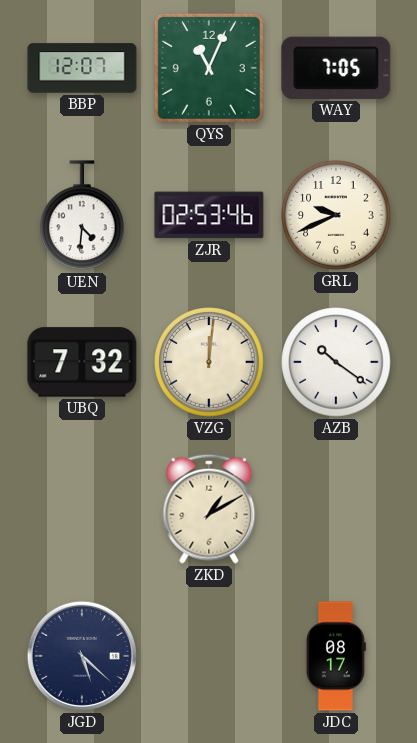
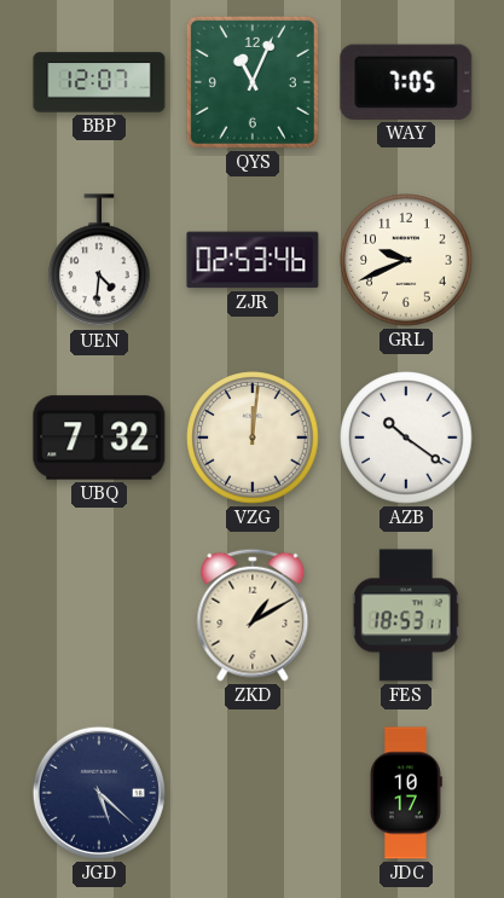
FES: none -> 18:53 (406, 615)
JDC: 08:17 -> 10:17 (406, 793)
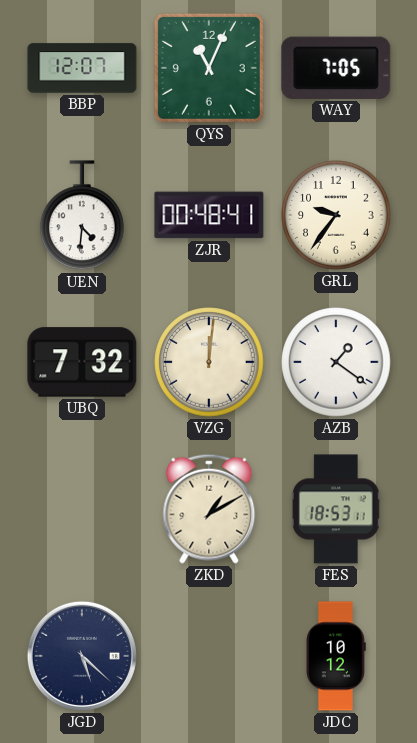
ZJR: 02:53 -> 00:48 (209, 215)
GRL: 9:41 -> 9:36 (336, 215)
AZB: 10:21 -> 1:21 (336, 362)
JDC: 10:17 -> 10:12 (336, 656)
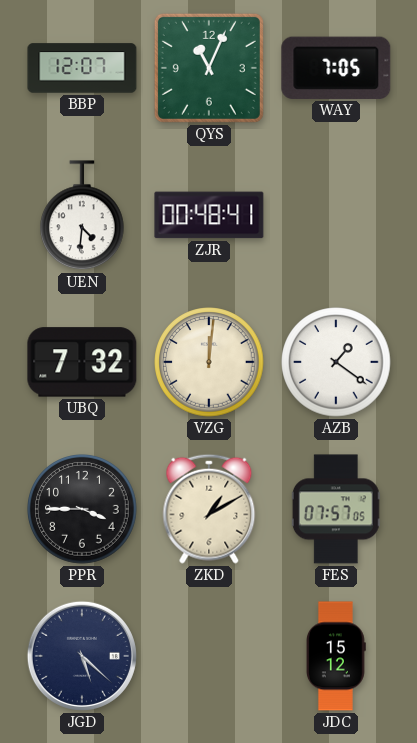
GRL: 9:36 -> none (336, 215)
PPR: none -> 3:45 (82, 509)
FES: 18:53 -> 07:57 (336, 509)
JDC: 10:12 -> 15:12 (336, 656)
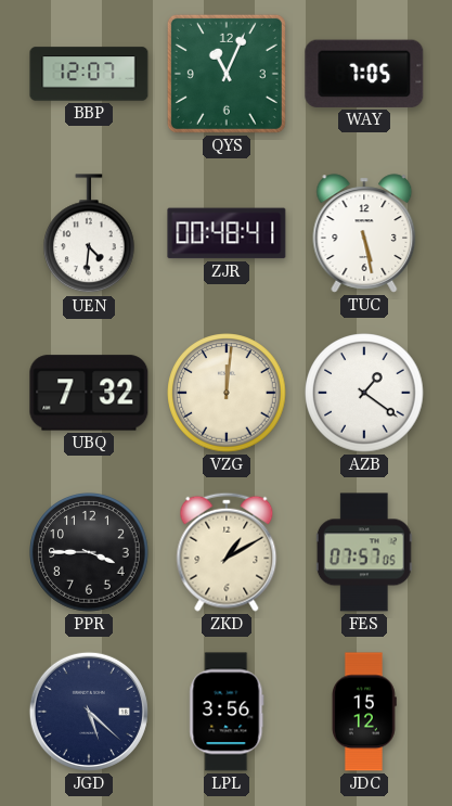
TUC: none -> 5:28 (364, 233)
LPL: none -> 3:56 (227, 712)
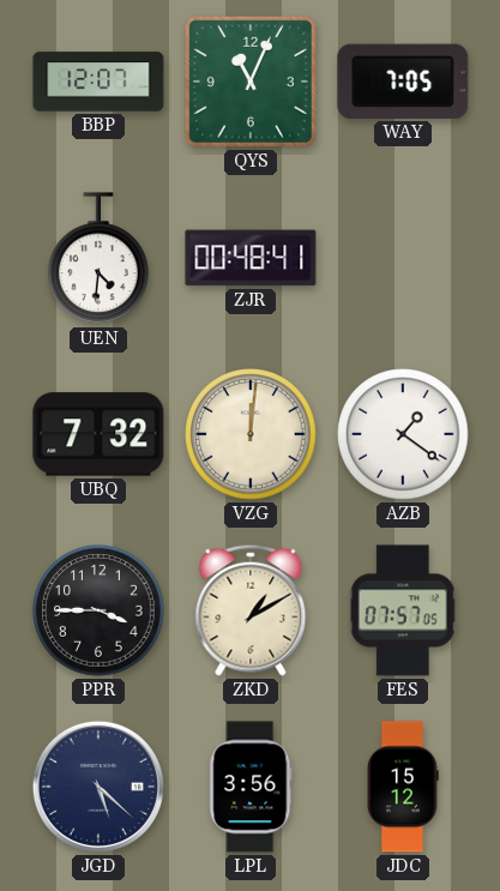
TUC: 5:28 -> none (364, 233)
